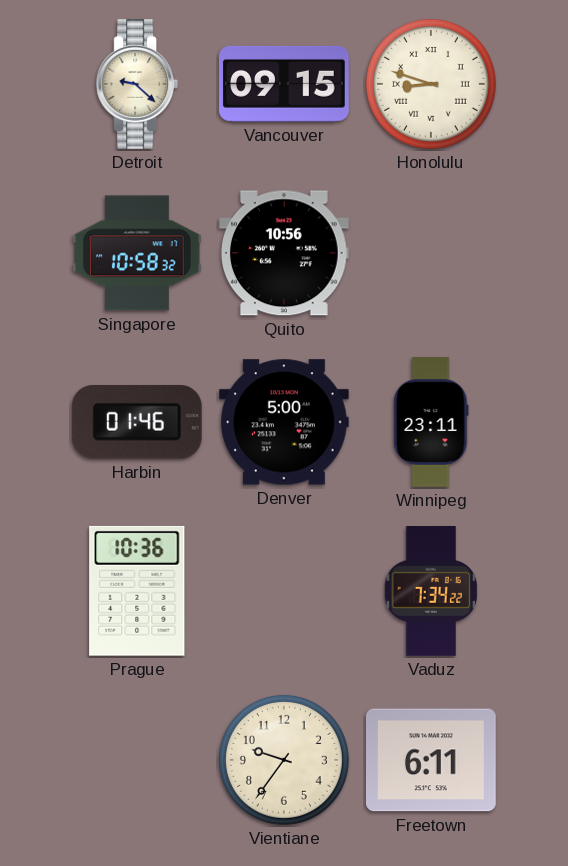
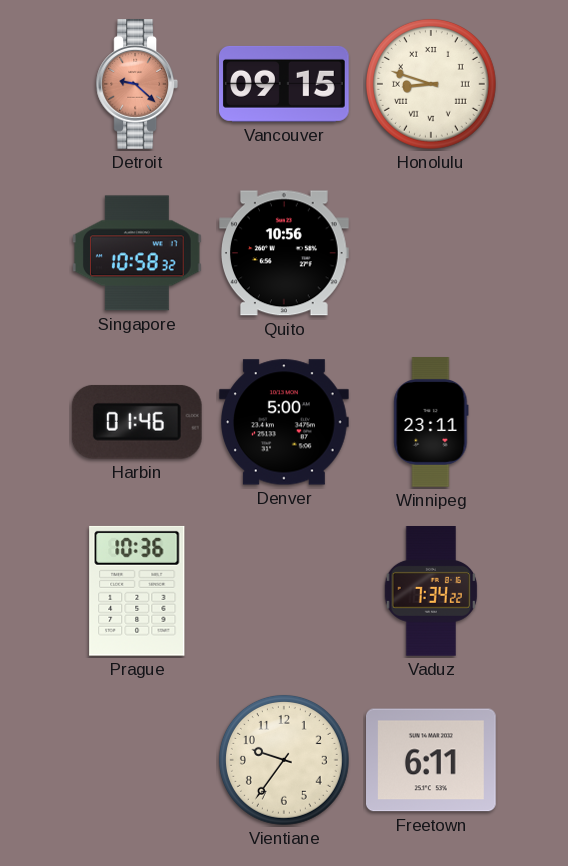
Detroit dial: cream -> salmon (136, 84)
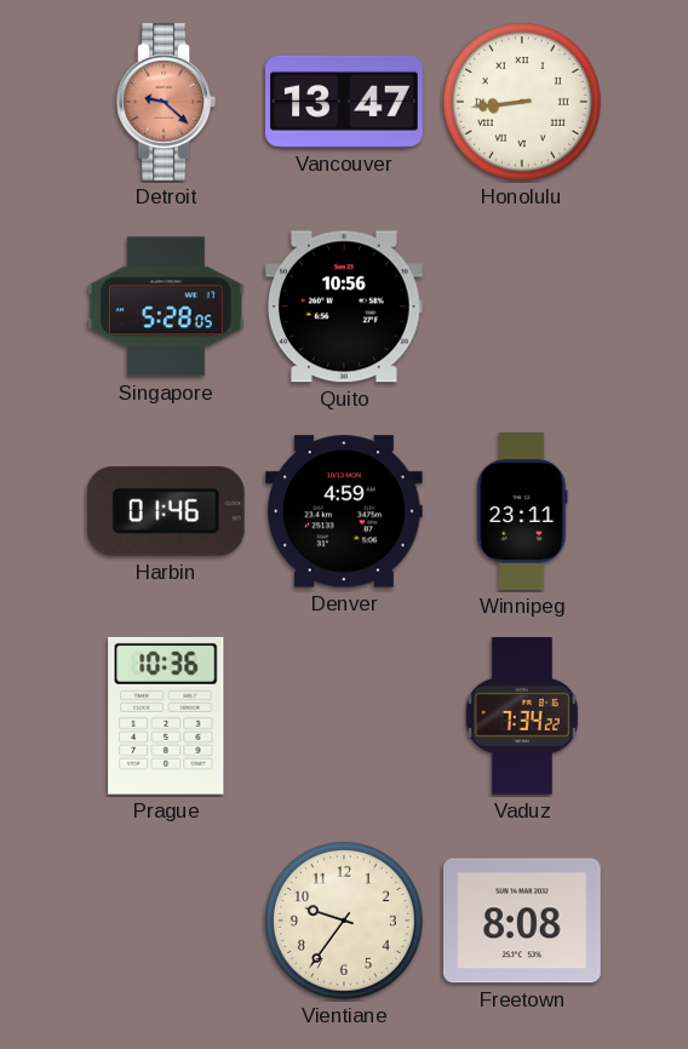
Vancouver: 09:15 -> 13:47 (345, 102)
Honolulu: 8:48 -> 8:44 (522, 102)
Singapore: 10:58 -> 5:28 (167, 306)
Denver: 5:00 -> 4:59 (345, 511)
Freetown: 6:11 -> 8:08 (523, 921)
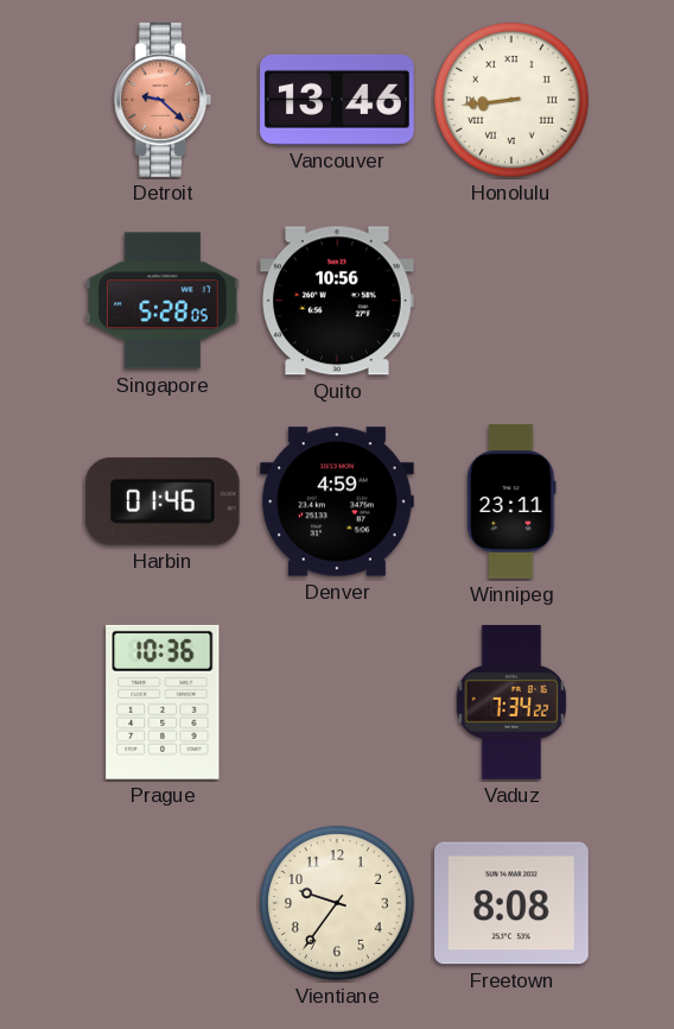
Vancouver: 13:47 -> 13:46 (338, 100)
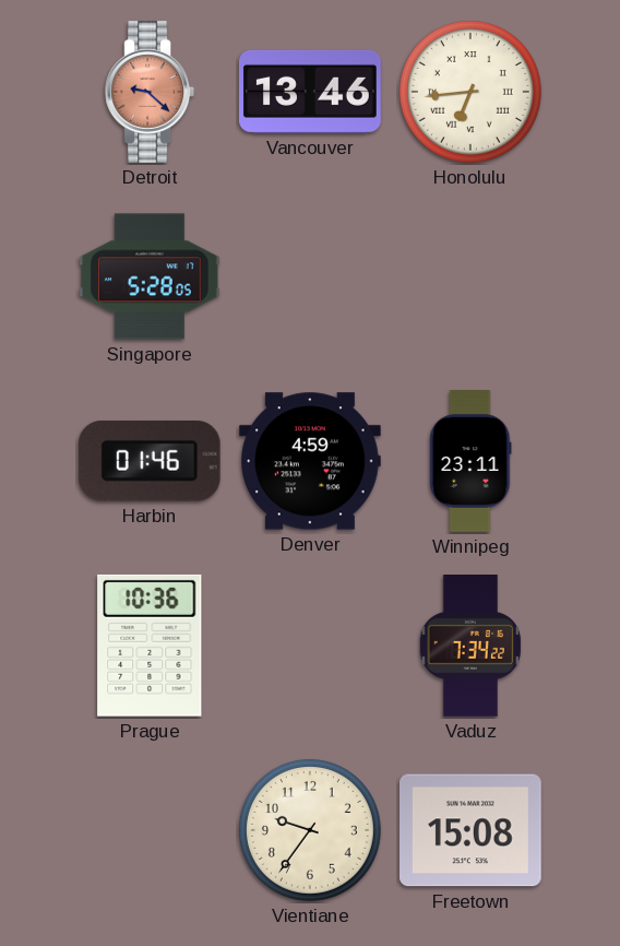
Honolulu: 8:44 -> 6:44 (470, 92)
Quito: 10:56 -> none (338, 301)
Freetown: 8:08 -> 15:08 (472, 830)
